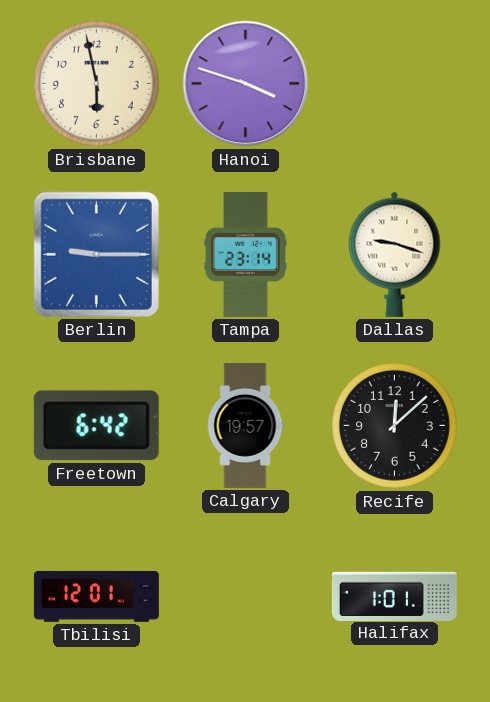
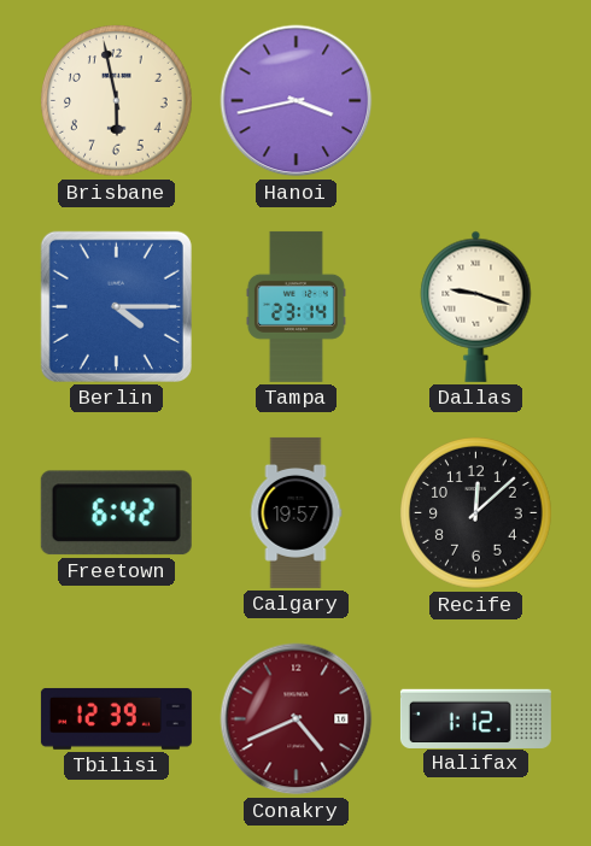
Hanoi: 3:48 -> 3:43 (297, 101)
Berlin: 9:15 -> 4:15 (116, 306)
Tbilisi: 12:01 -> 12:39 (116, 718)
Conakry: none -> 4:41 (297, 719)
Halifax: 1:01 -> 1:12 (475, 718)
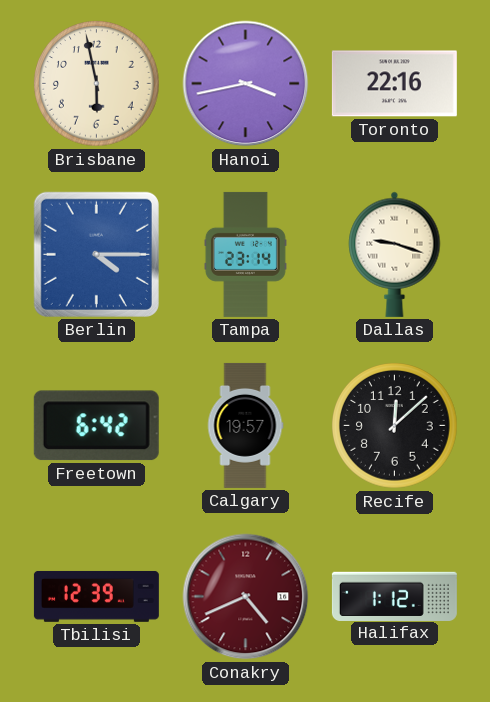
Toronto: none -> 22:16 (394, 84)
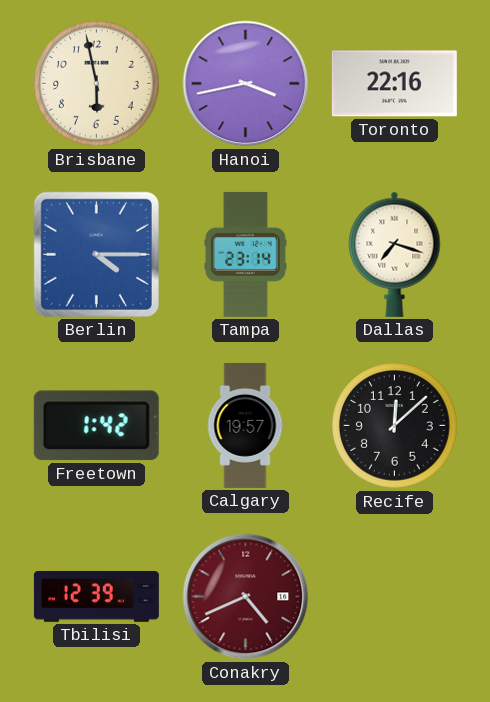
Dallas: 9:18 -> 7:18 (395, 254)
Freetown: 6:42 -> 1:42 (96, 426)
Halifax: 1:12 -> none (394, 596)
